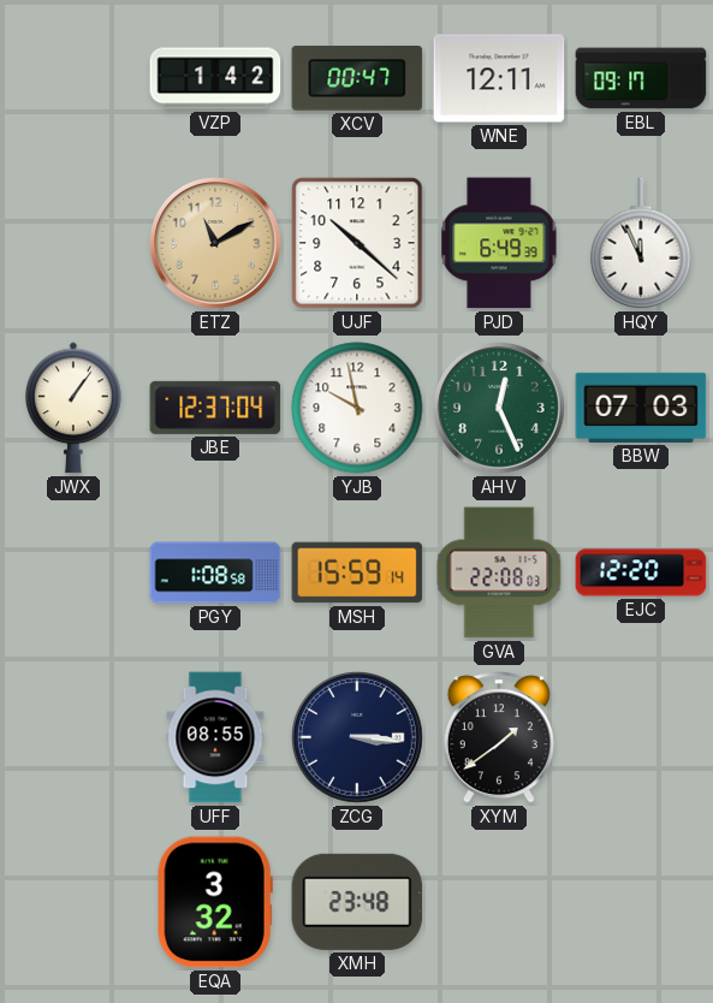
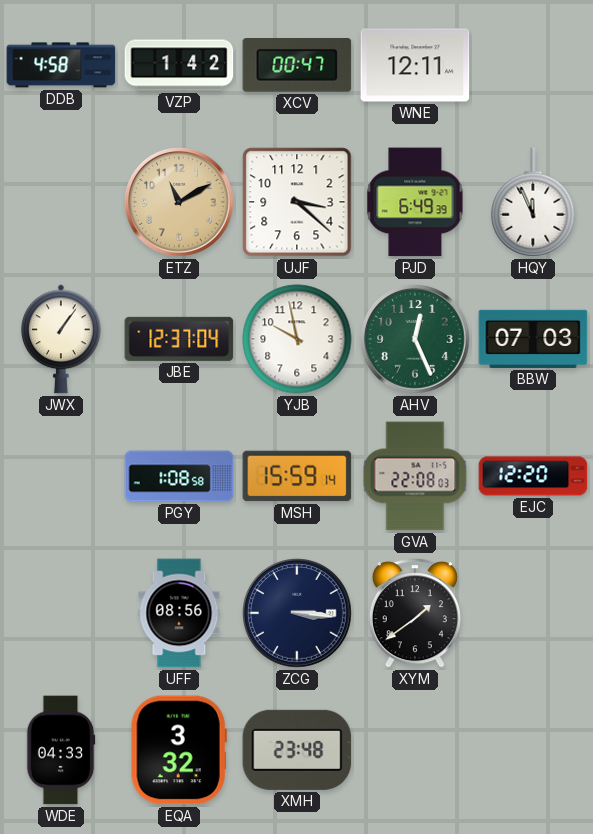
DDB: none -> 4:58 (61, 65)
EBL: 09:17 -> none (641, 78)
UJF: 10:22 -> 3:22 (297, 202)
UFF: 08:55 -> 08:56 (179, 613)
WDE: none -> 04:33 (61, 750)
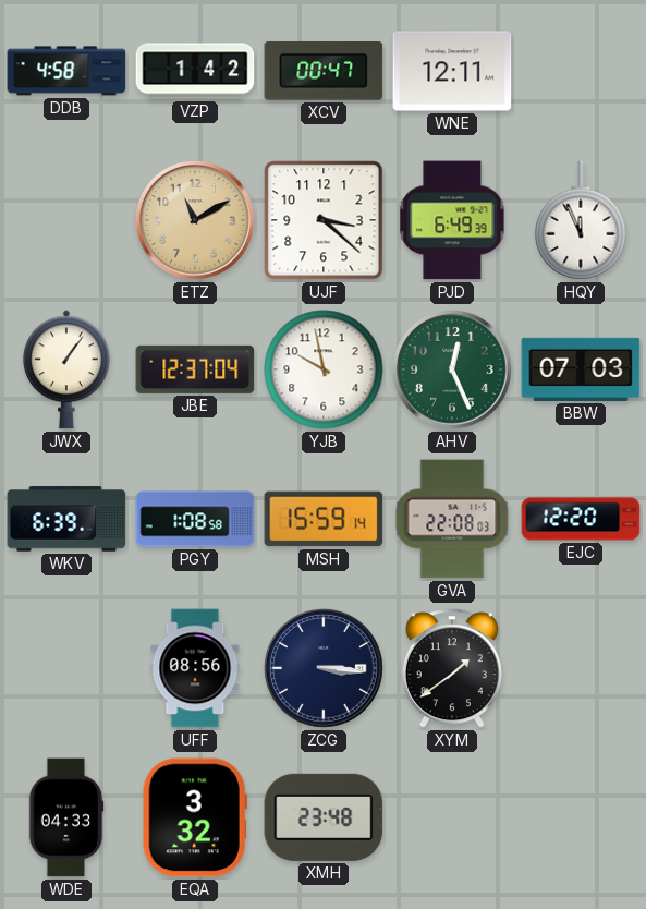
WKV: none -> 6:39 (66, 519)
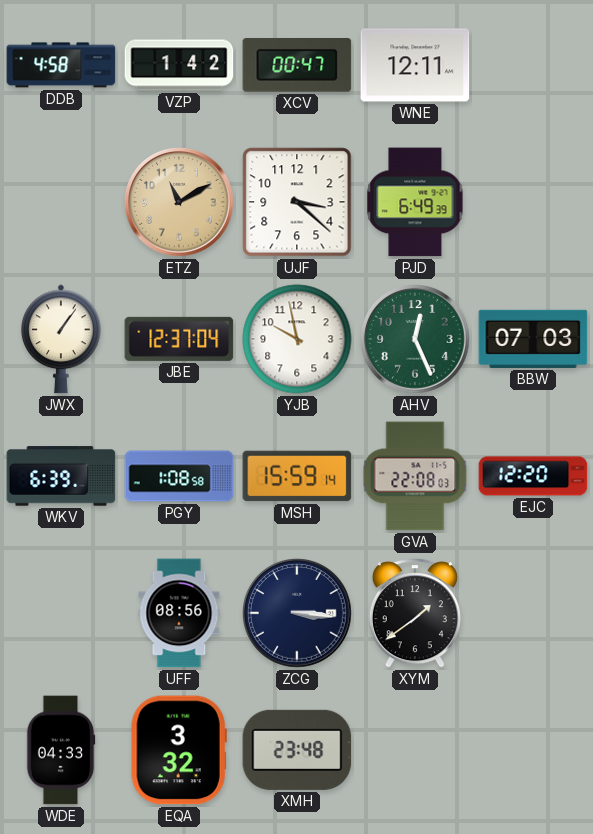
HQY: 11:56 -> none (581, 220)
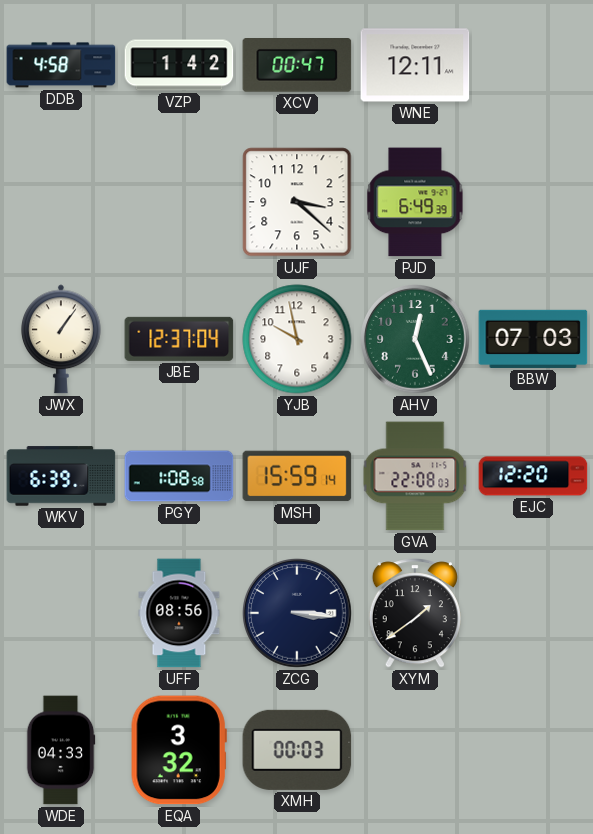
ETZ: 11:10 -> none (179, 202)
XMH: 23:48 -> 00:03 (297, 750)
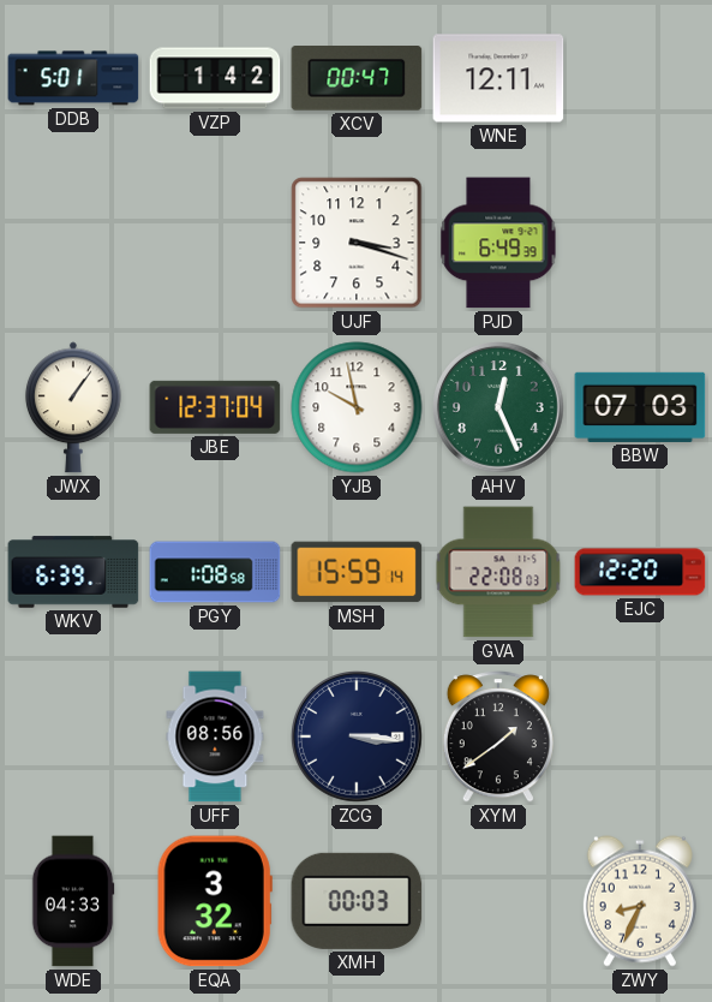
DDB: 4:58 -> 5:01 (73, 78)
UJF: 3:22 -> 3:18 (357, 243)
ZWY: none -> 8:34 (640, 901)
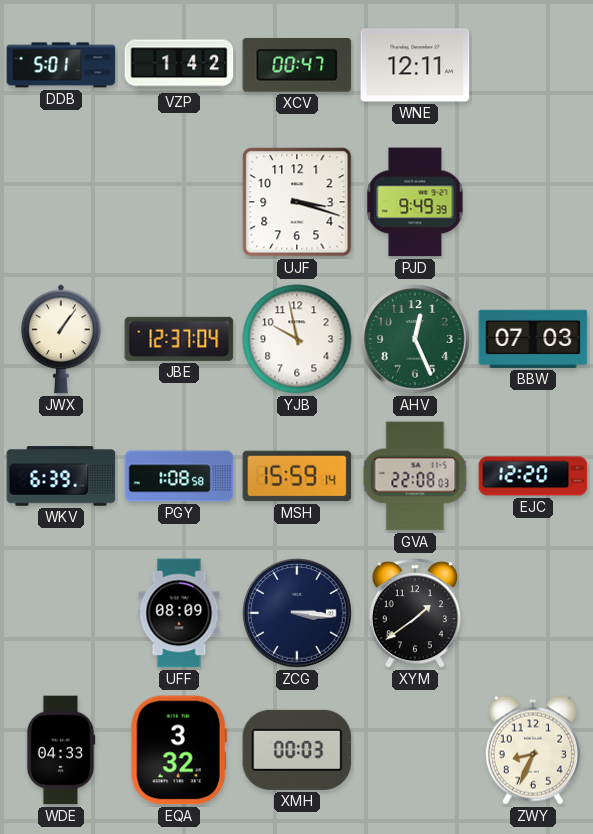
PJD: 6:49 -> 9:49 (415, 202)
UFF: 08:56 -> 08:09 (179, 613)
